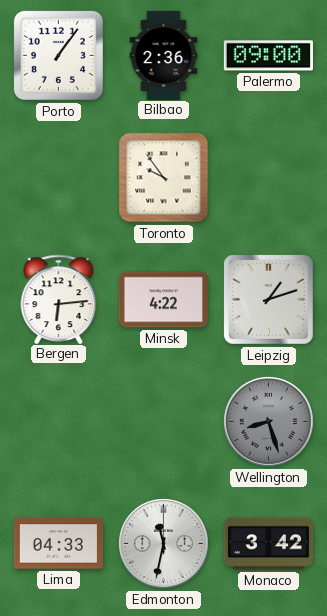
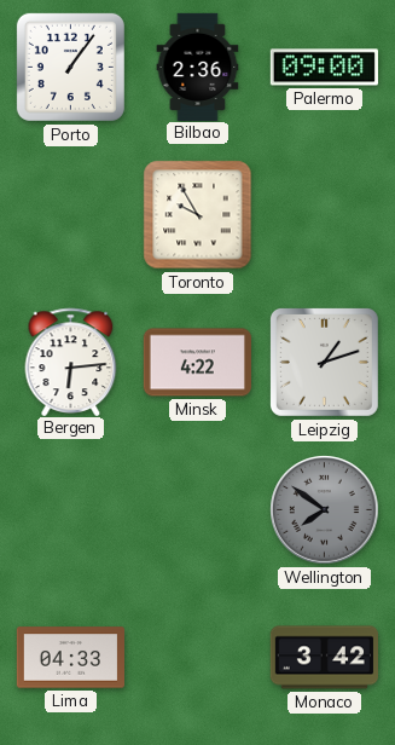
Toronto: 9:54 -> 9:55 (198, 215)
Wellington: 8:27 -> 7:51 (325, 510)
Edmonton: 11:32 -> none (164, 544)
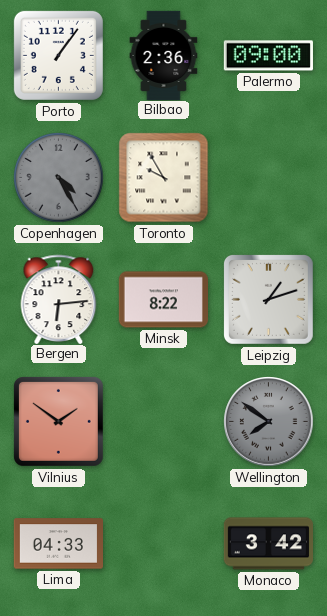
Copenhagen: none -> 4:25 (59, 178)
Minsk: 4:22 -> 8:22 (163, 300)
Vilnius: none -> 1:51 (58, 421)
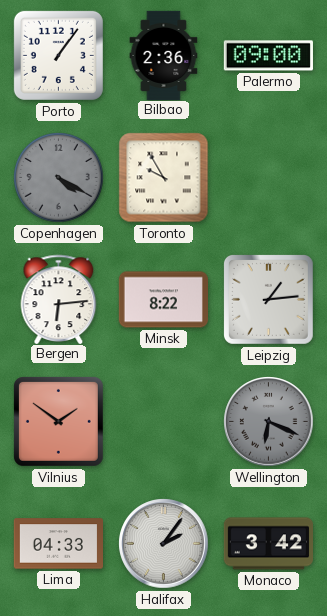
Copenhagen: 4:25 -> 4:20 (59, 178)
Leipzig: 1:12 -> 1:14 (268, 299)
Wellington: 7:51 -> 6:19 (269, 422)
Halifax: none -> 2:06 (164, 544)
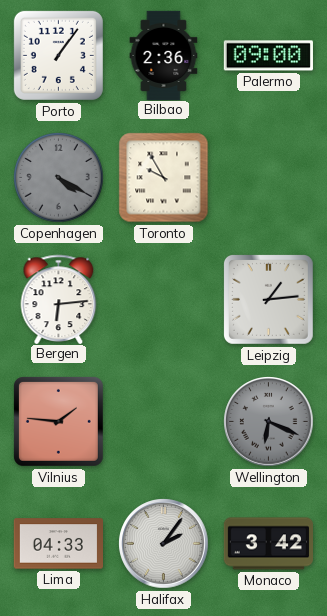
Minsk: 8:22 -> none (163, 300)
Vilnius: 1:51 -> 1:46 (58, 421)
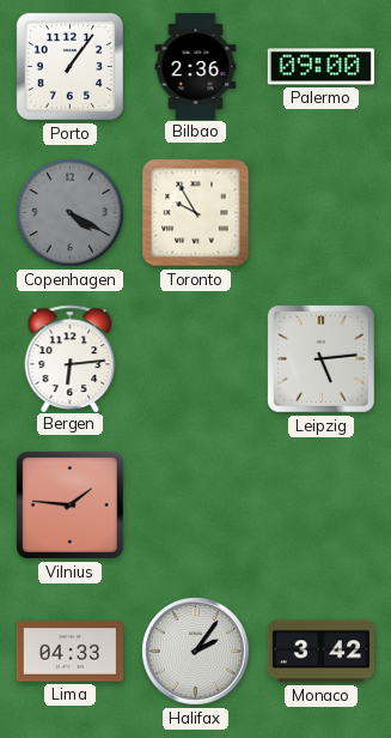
Leipzig: 1:14 -> 5:14 (320, 358)
Wellington: 6:19 -> none (269, 422)
